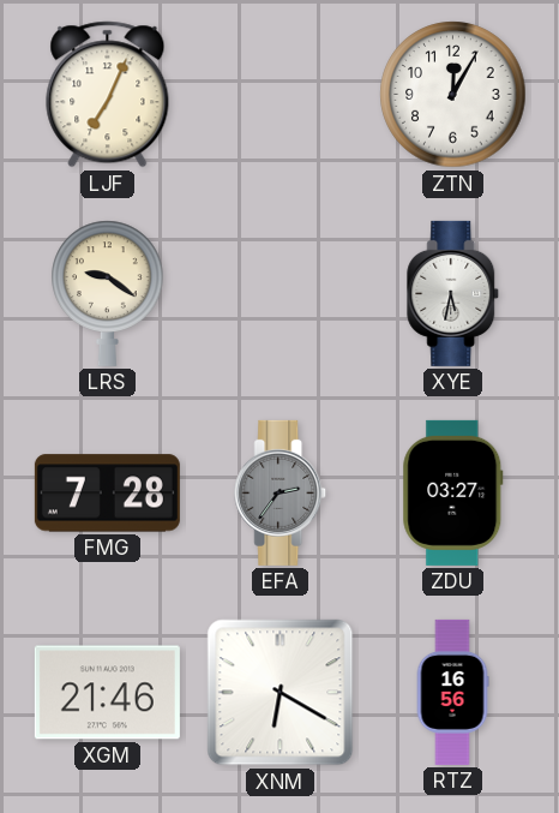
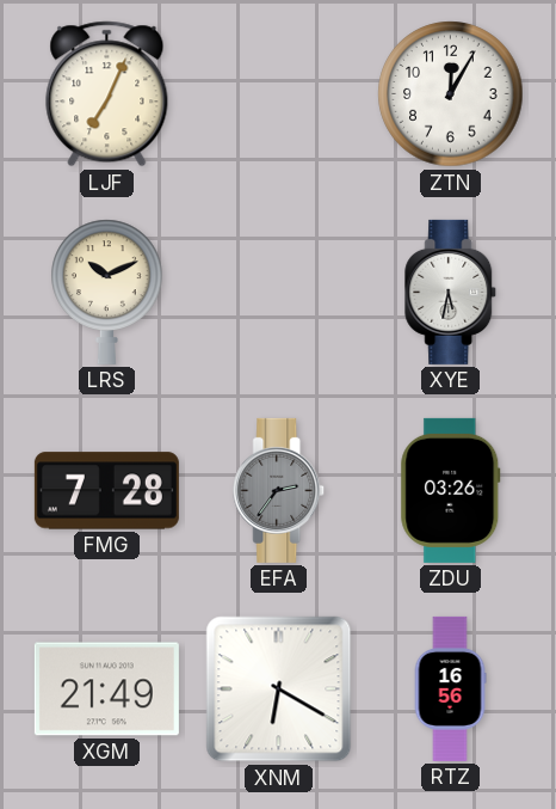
LRS: 9:21 -> 10:11 (107, 292)
ZDU: 03:27 -> 03:26 (451, 490)
XGM: 21:46 -> 21:49 (106, 690)
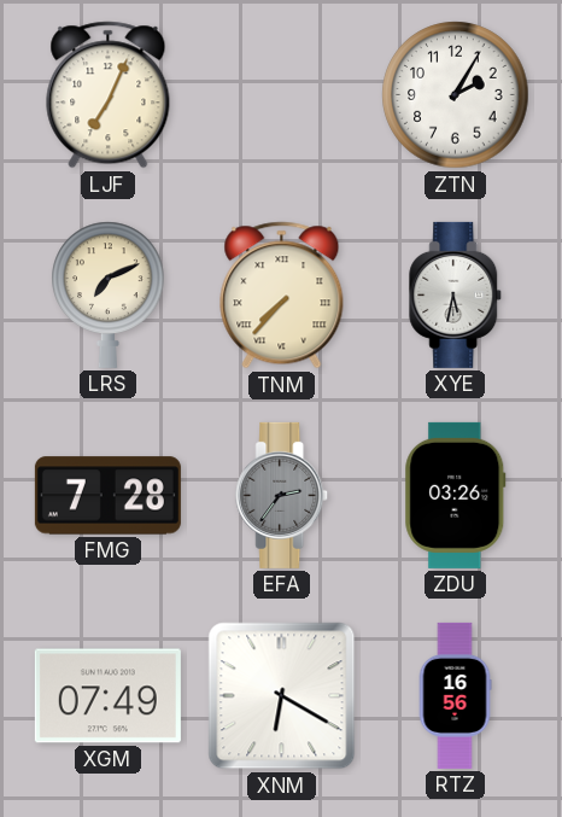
ZTN: 12:05 -> 2:05 (456, 95)
LRS: 10:11 -> 7:11 (109, 294)
TNM: none -> 7:37 (282, 296)
XGM: 21:49 -> 07:49 (107, 696)
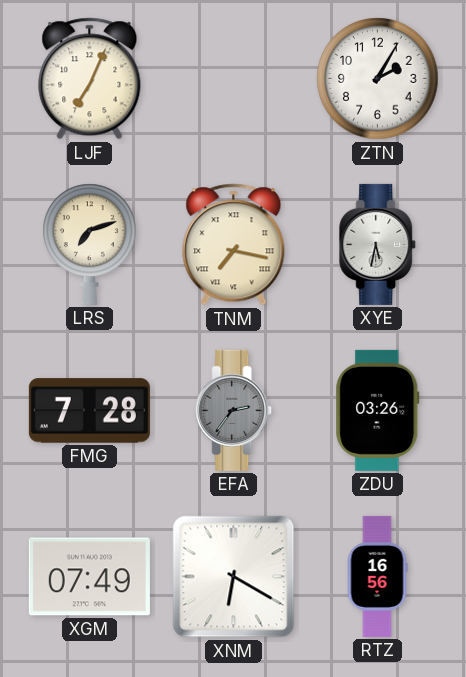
LRS: 7:11 -> 7:12 (90, 244)
TNM: 7:37 -> 7:17 (234, 245)
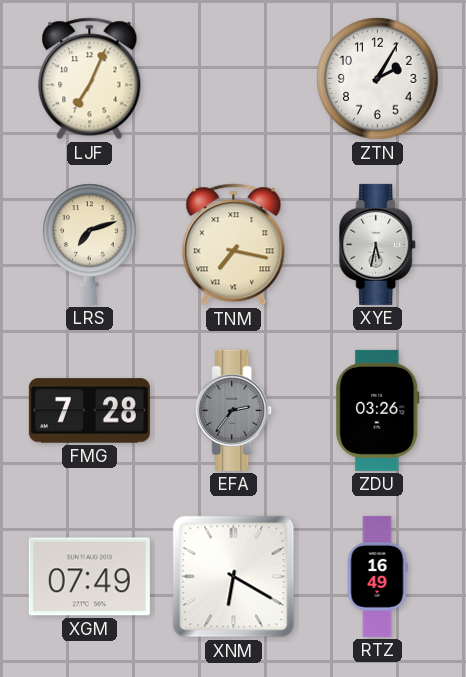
RTZ: 16:56 -> 16:49 (377, 576)
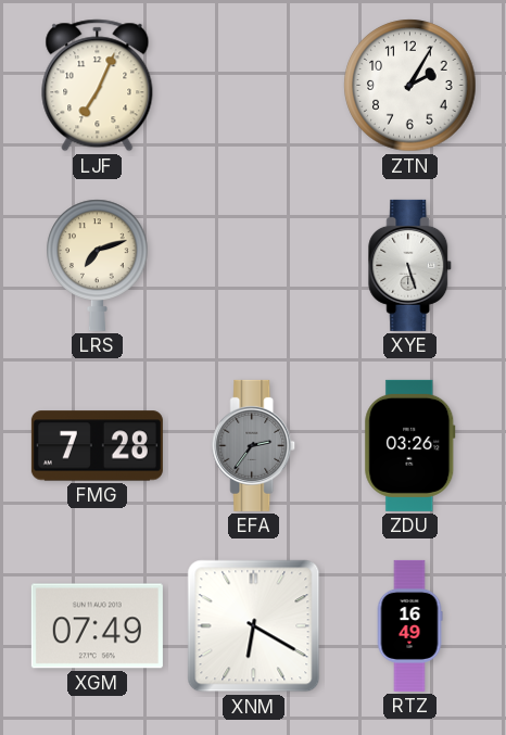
TNM: 7:17 -> none (234, 245)
XYE: 5:32 -> 5:27 (410, 265)
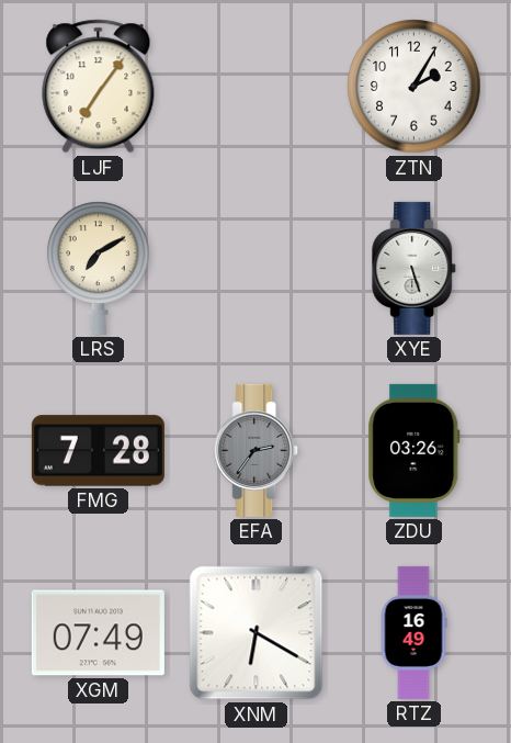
LJF: 7:04 -> 7:06 (99, 87)
LRS: 7:12 -> 7:10 (99, 268)
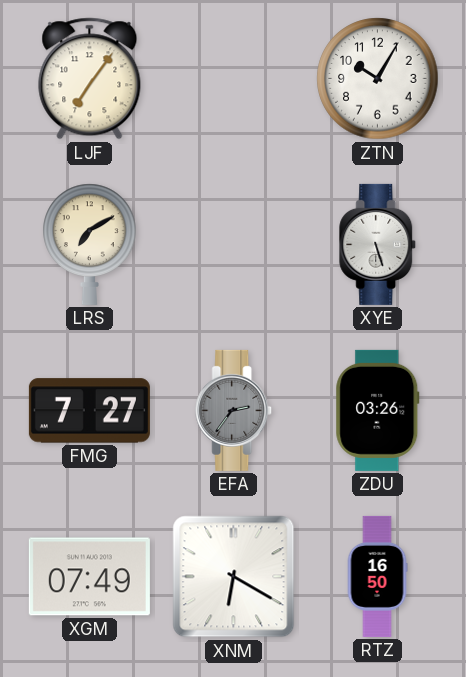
ZTN: 2:05 -> 10:05 (378, 79)
FMG: 7:28 -> 7:27 (89, 411)
RTZ: 16:49 -> 16:50 (377, 576)
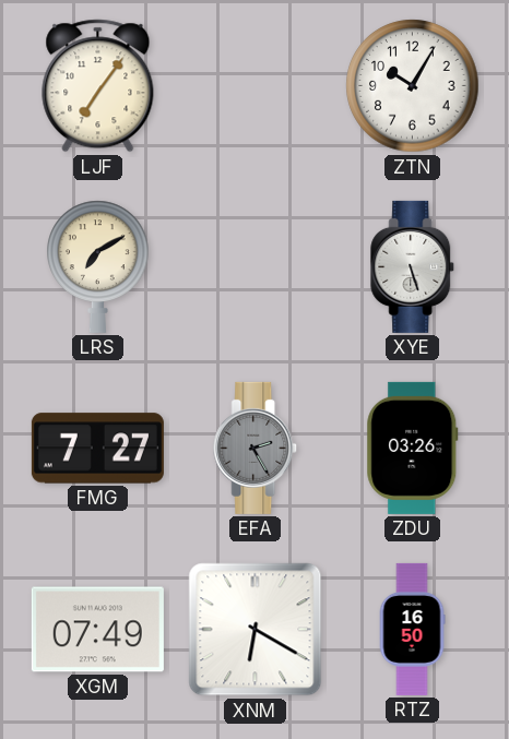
EFA: 2:36 -> 2:25 (256, 448)
